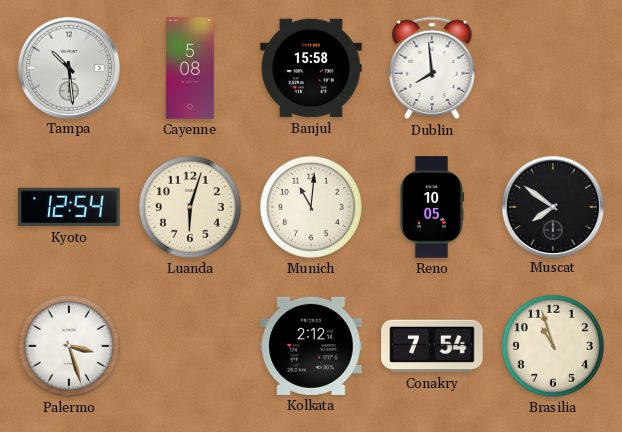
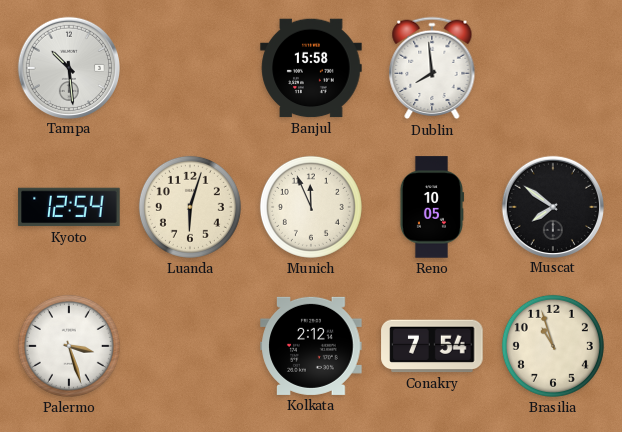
Cayenne: 5:08 -> none (191, 68)
Munich: 11:01 -> 11:56 (311, 207)
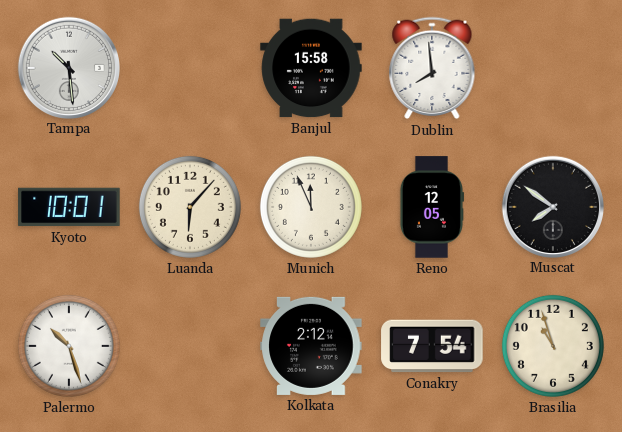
Kyoto: 12:54 -> 10:01 (69, 207)
Luanda: 6:03 -> 6:07 (190, 207)
Reno: 10:05 -> 12:05 (431, 207)
Palermo: 3:27 -> 10:27 (69, 346)
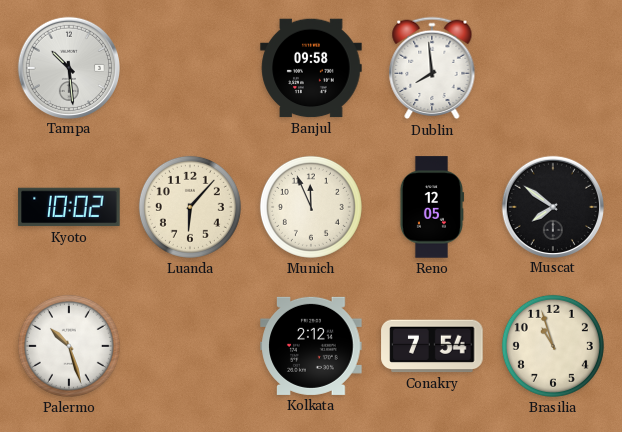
Banjul: 15:58 -> 09:58 (311, 68)
Kyoto: 10:01 -> 10:02 (69, 207)
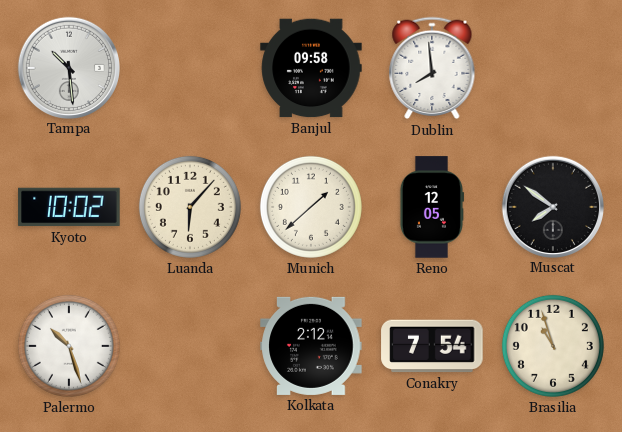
Munich: 11:56 -> 1:38 (311, 207)
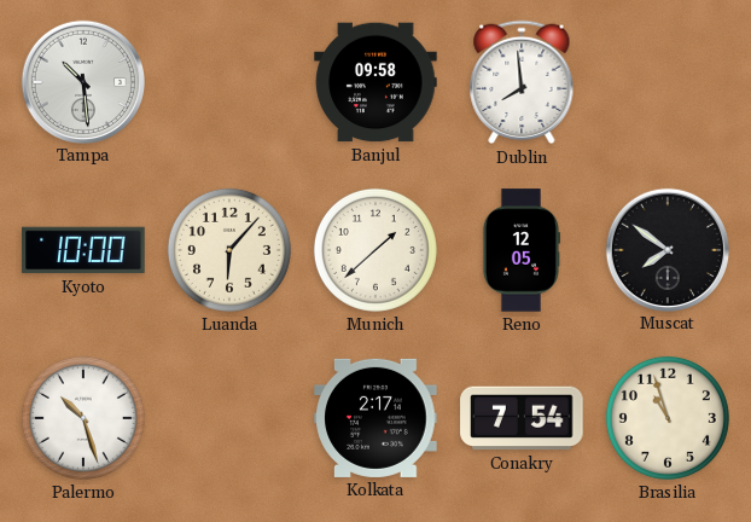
Kyoto: 10:02 -> 10:00 (83, 250)
Kolkata: 2:12 -> 2:17 (375, 418)
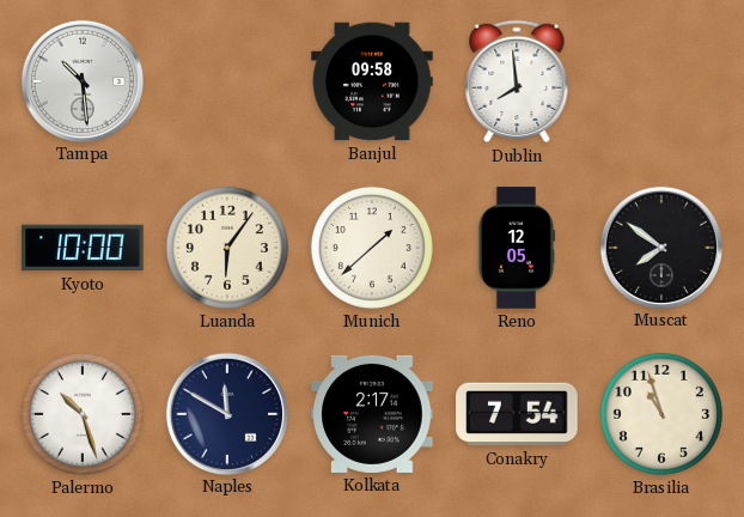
Luanda: 6:07 -> 6:06 (227, 248)
Naples: none -> 11:50 (226, 413)
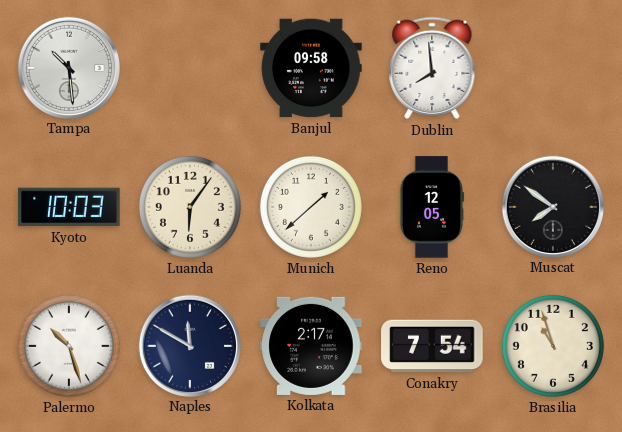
Kyoto: 10:00 -> 10:03 (69, 207)
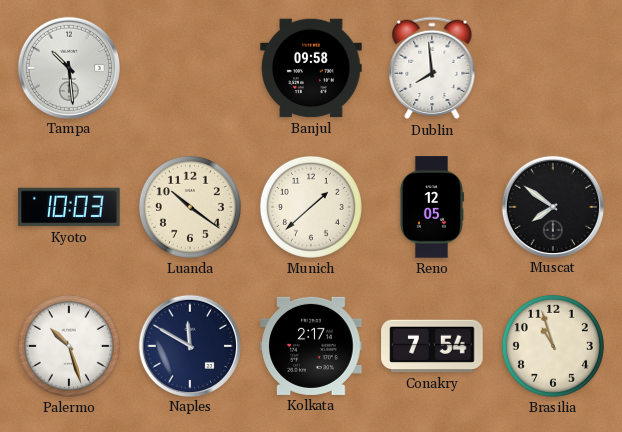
Luanda: 6:06 -> 10:21 (190, 207)
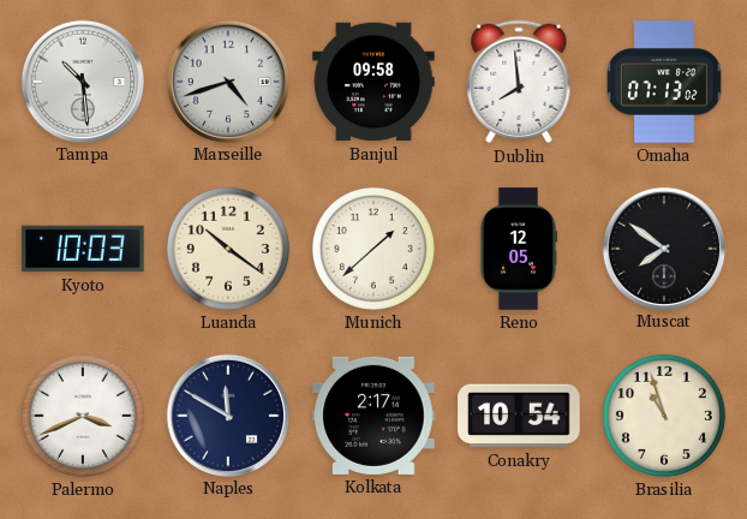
Marseille: none -> 4:42 (227, 80)
Omaha: none -> 07:13 (664, 82)
Palermo: 10:27 -> 3:41 (83, 416)
Conakry: 7:54 -> 10:54 (519, 416)
